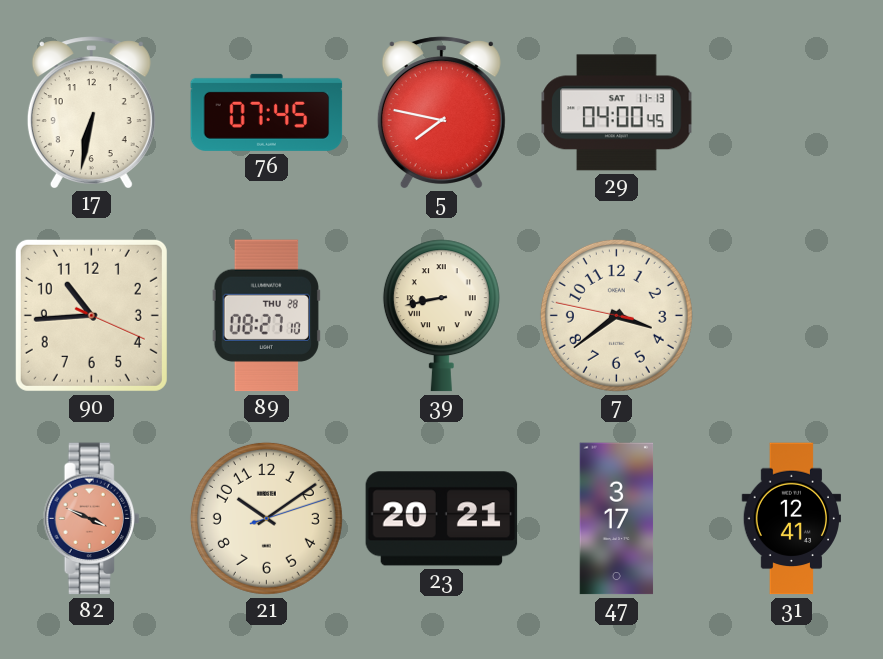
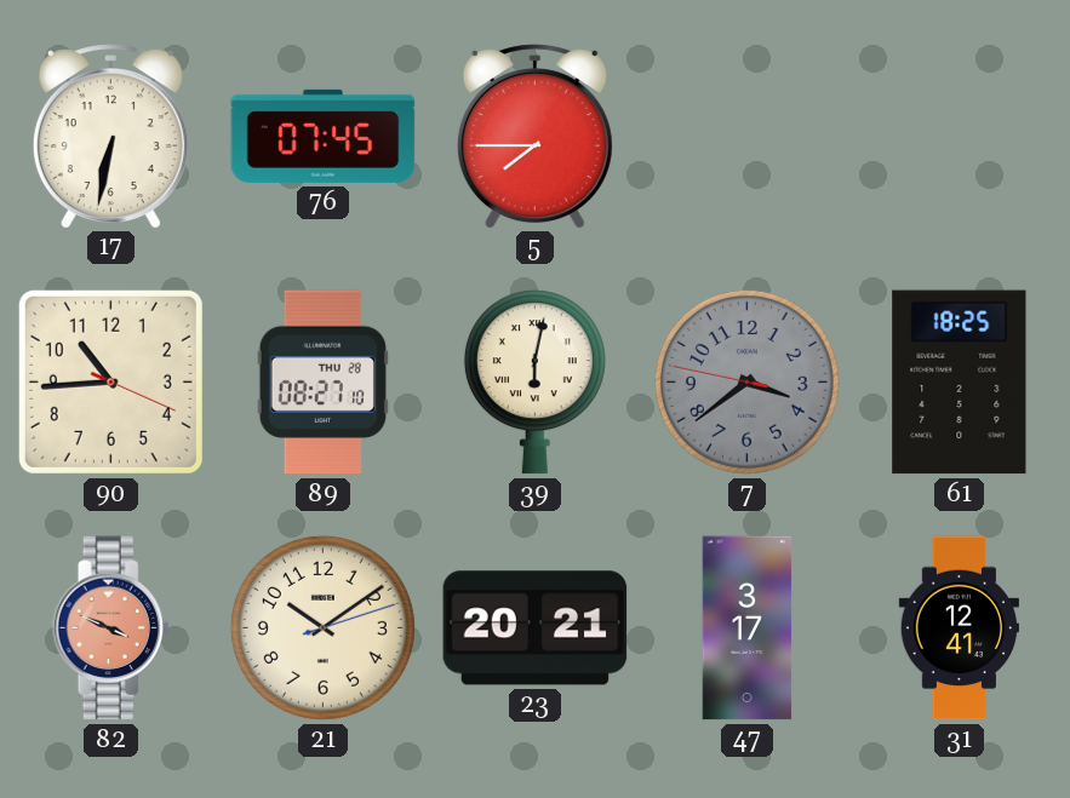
5: 7:47 -> 7:45 (534, 136)
29: 04:00 -> none (617, 113)
39: 8:43 -> 6:02 (534, 383)
7 dial: cream -> grey (746, 381)
61: none -> 18:25 (960, 383)
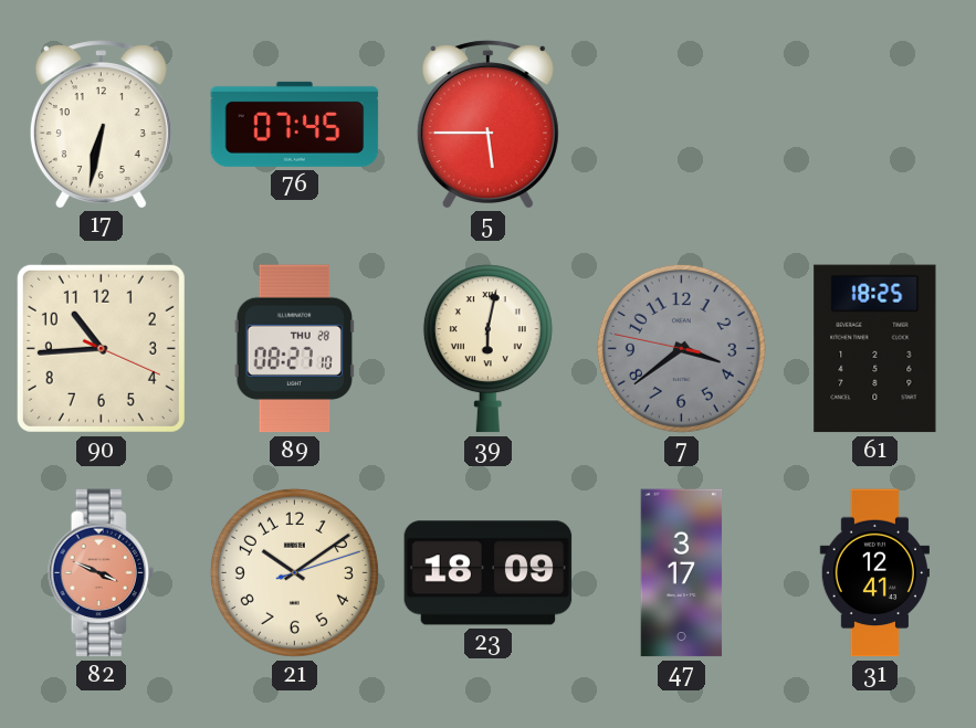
5: 7:45 -> 5:45 (487, 124)
23: 20:21 -> 18:09 (489, 573)
